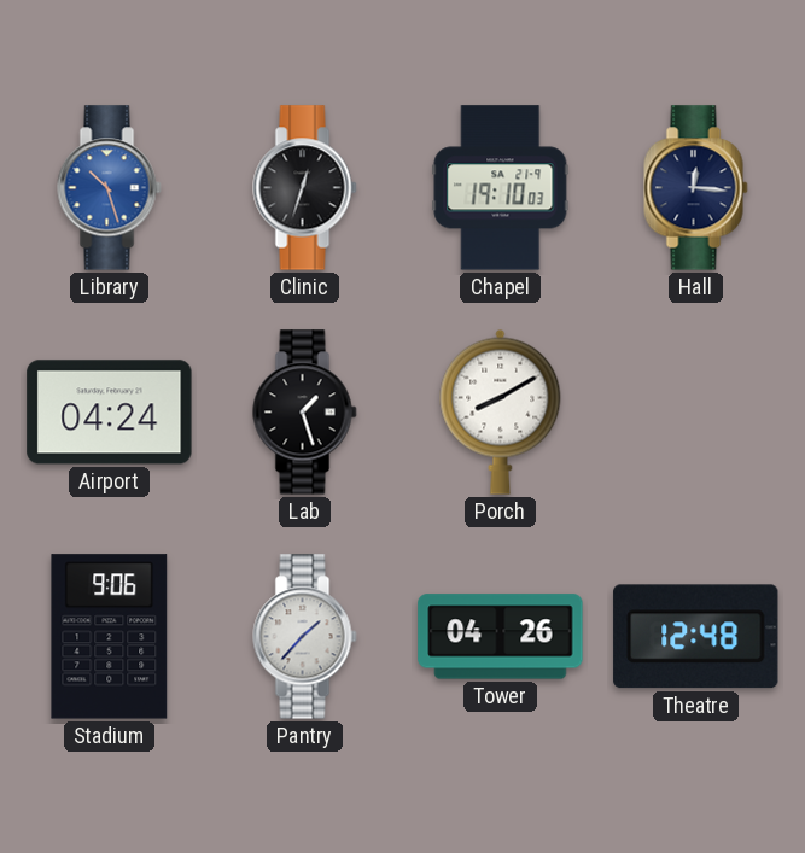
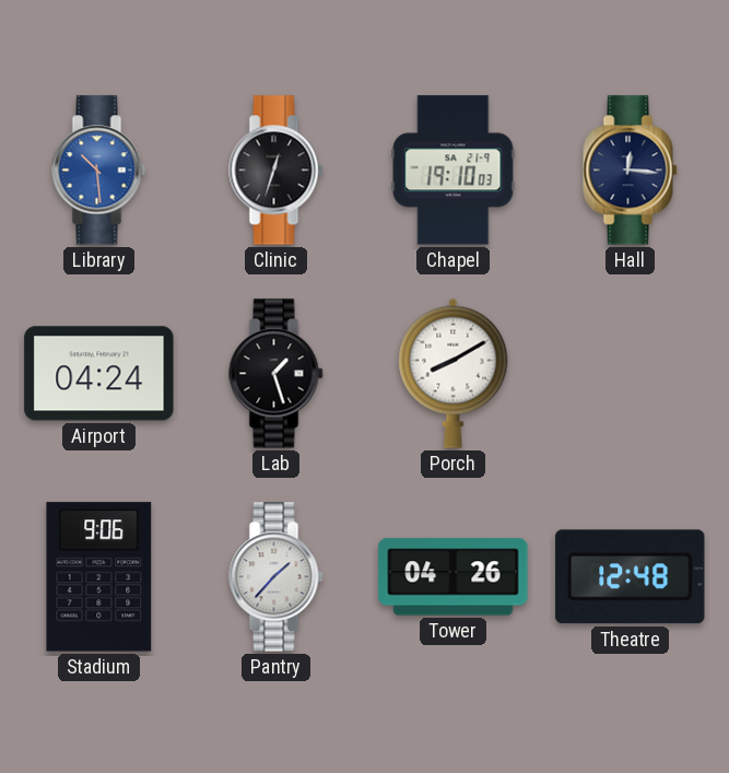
Library: 10:27 -> 10:29 (99, 171)
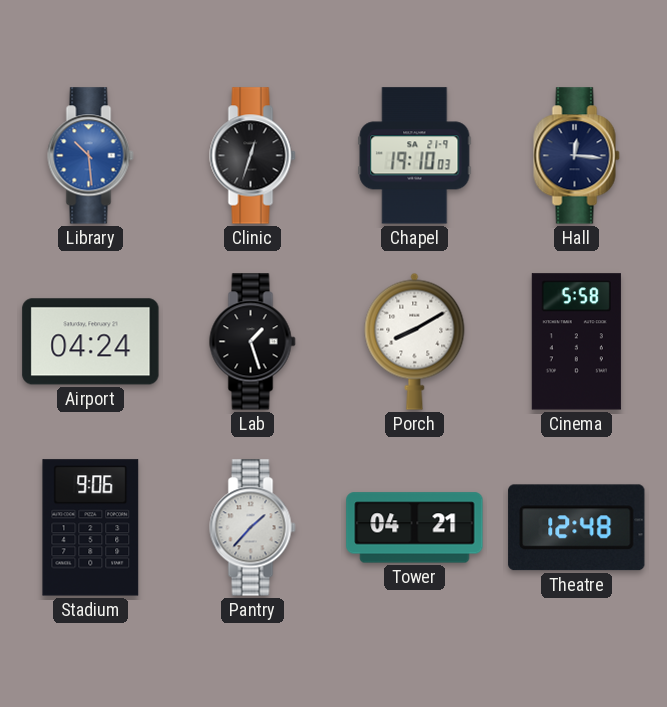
Cinema: none -> 5:58 (576, 342)
Tower: 04:26 -> 04:21 (415, 528)
